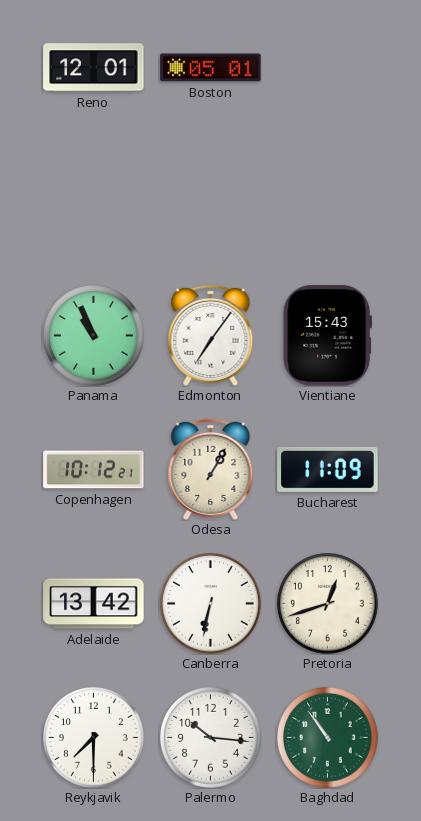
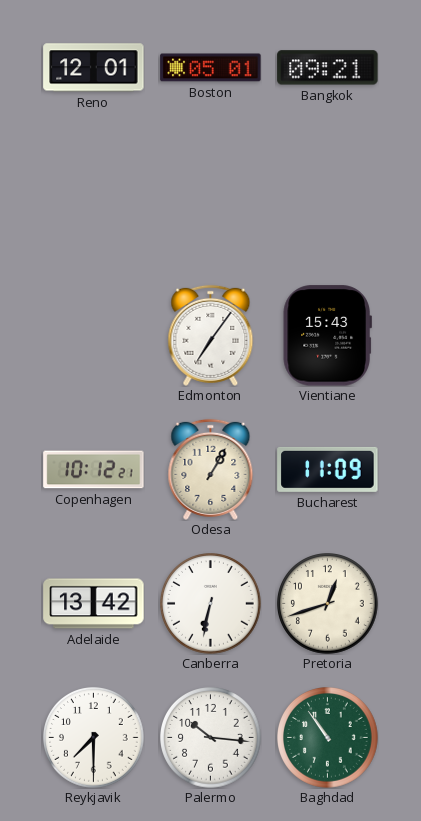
Bangkok: none -> 09:21 (328, 68)
Panama: 10:56 -> none (94, 336)
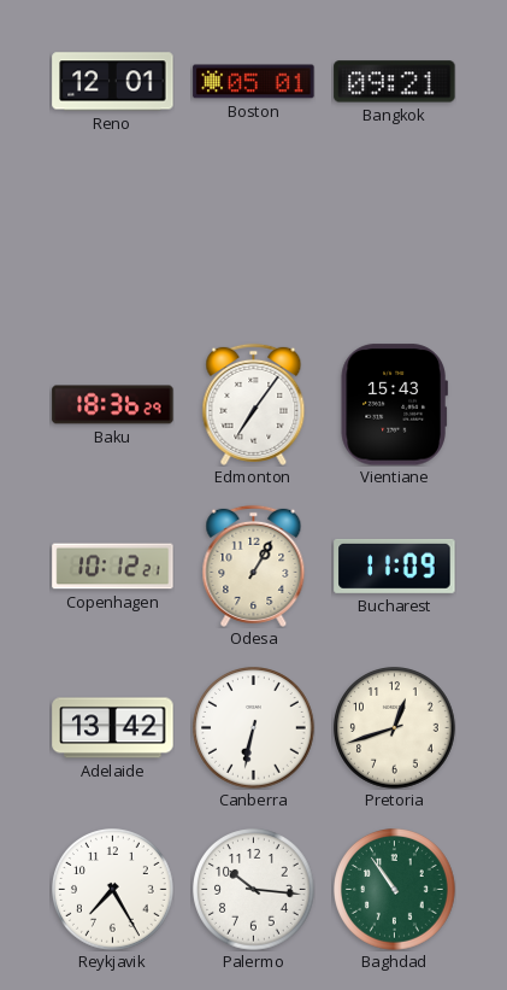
Baku: none -> 18:36 (113, 405)
Reykjavik: 7:30 -> 7:25 (113, 890)
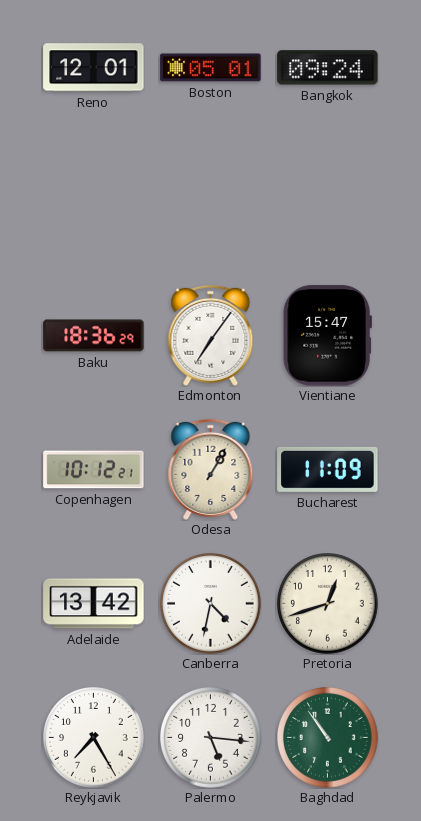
Bangkok: 09:21 -> 09:24 (328, 68)
Vientiane: 15:43 -> 15:47 (327, 336)
Canberra: 6:32 -> 4:32 (211, 604)
Palermo: 10:16 -> 5:16 (211, 738)
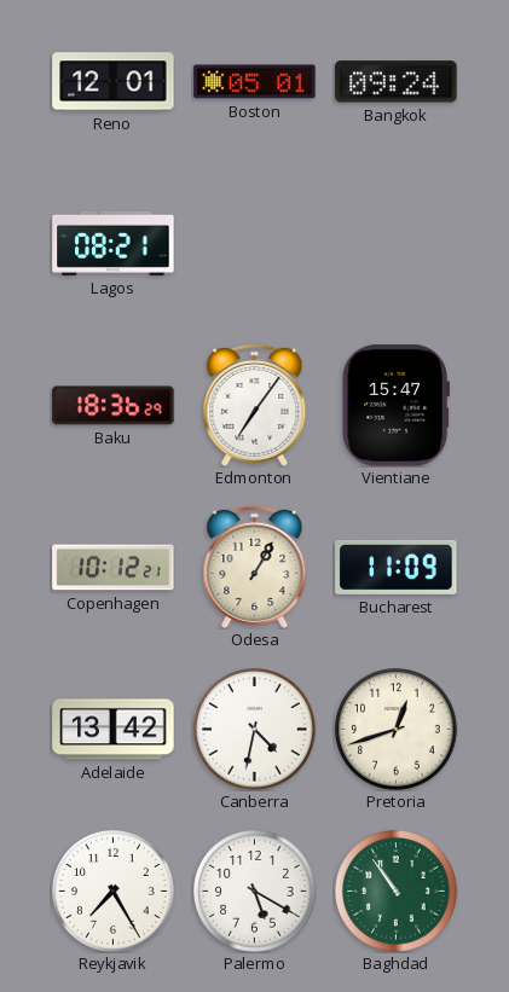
Lagos: none -> 08:21 (114, 243)
Palermo: 5:16 -> 5:20 (255, 892)
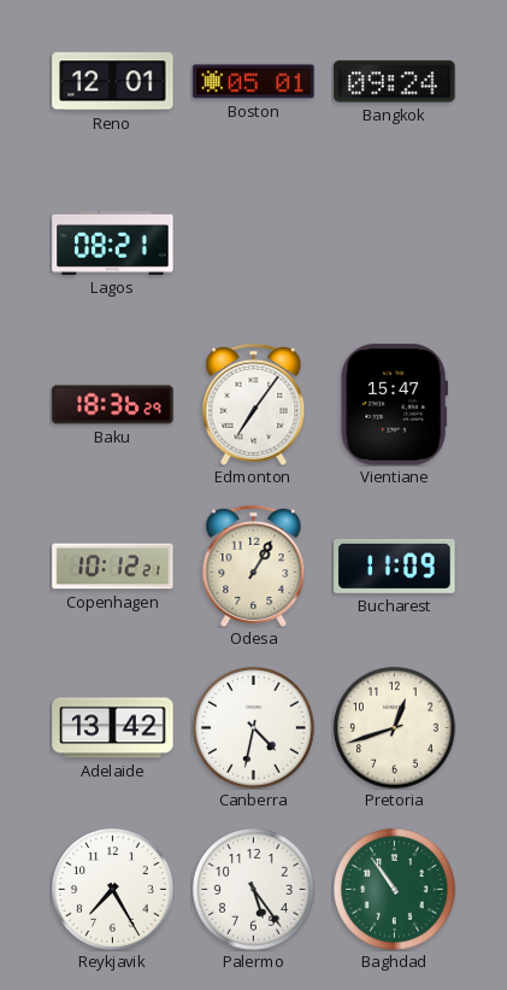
Palermo: 5:20 -> 5:24 (254, 890)
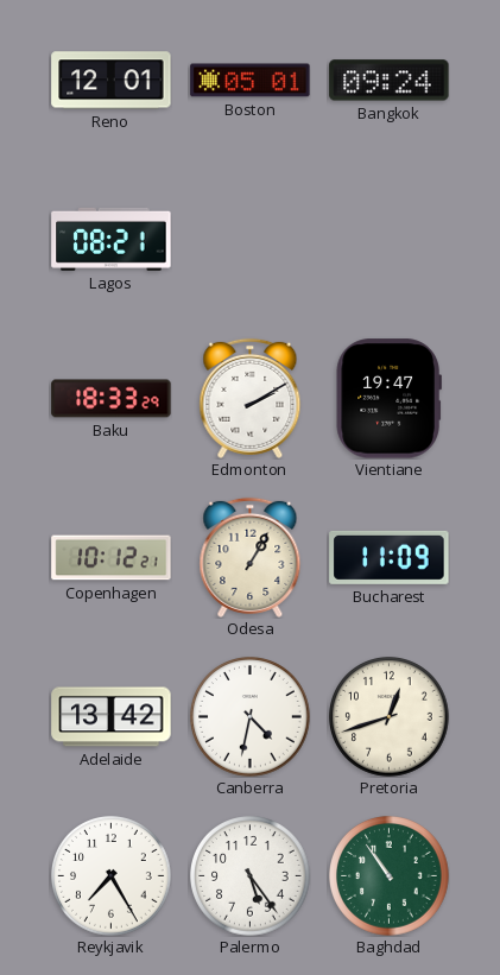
Baku: 18:36 -> 18:33 (112, 399)
Edmonton: 7:06 -> 2:10 (251, 398)
Vientiane: 15:47 -> 19:47 (388, 399)
